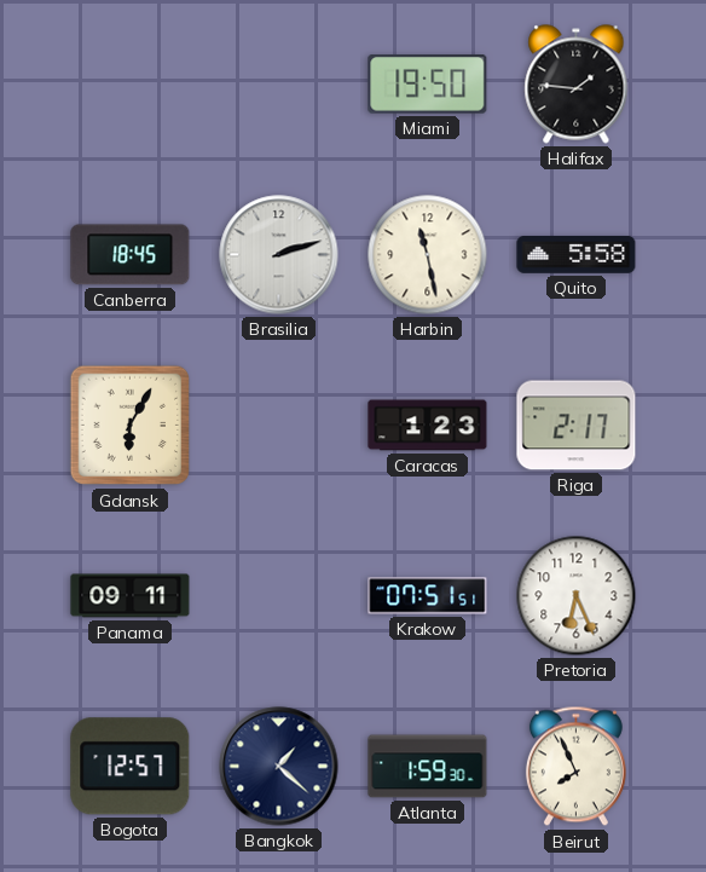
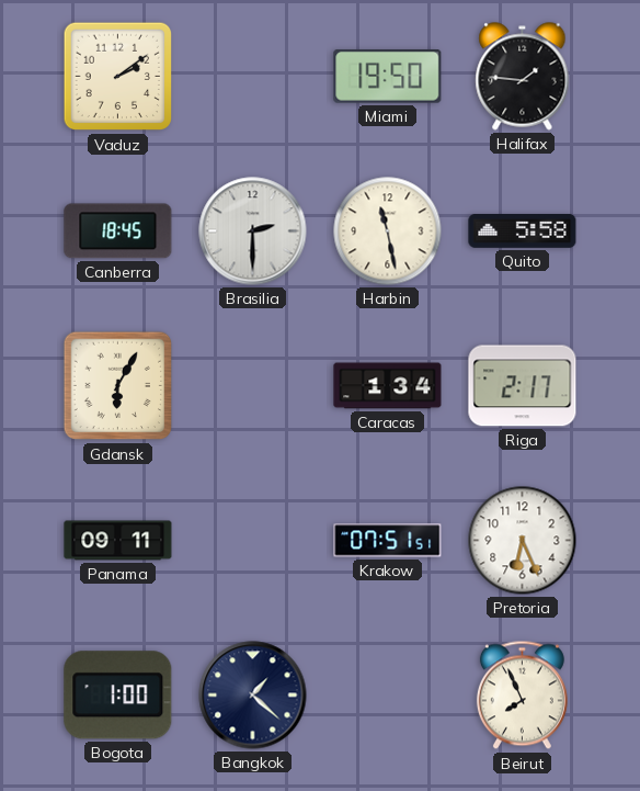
Vaduz: none -> 2:09 (118, 77)
Brasilia: 2:12 -> 2:30 (253, 231)
Caracas: 1:23 -> 1:34 (388, 386)
Bogota: 12:57 -> 1:00 (118, 696)
Atlanta: 1:59 -> none (428, 767)
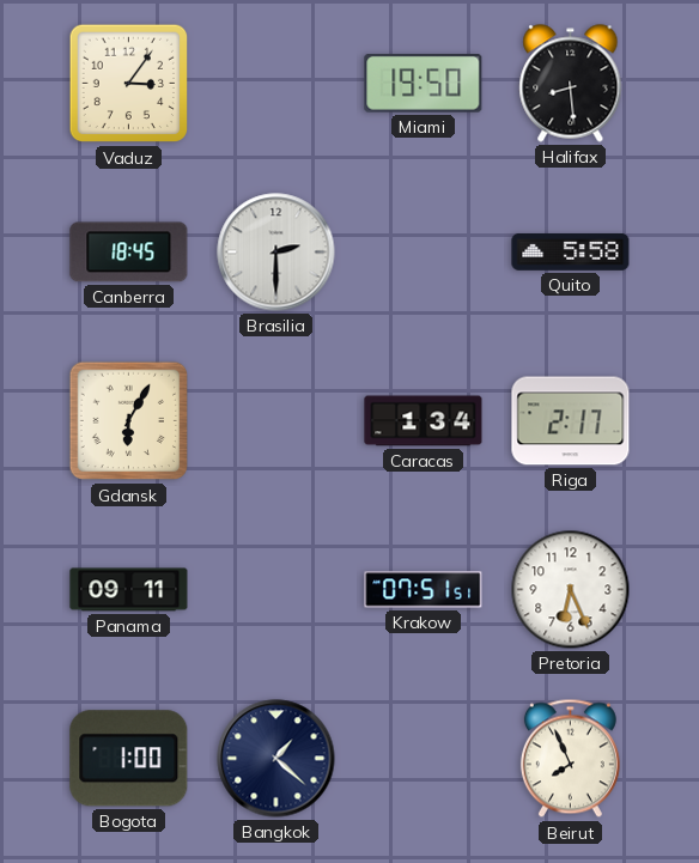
Vaduz: 2:09 -> 3:06 (129, 84)
Halifax: 1:46 -> 8:29 (571, 84)
Harbin: 11:28 -> none (388, 231)
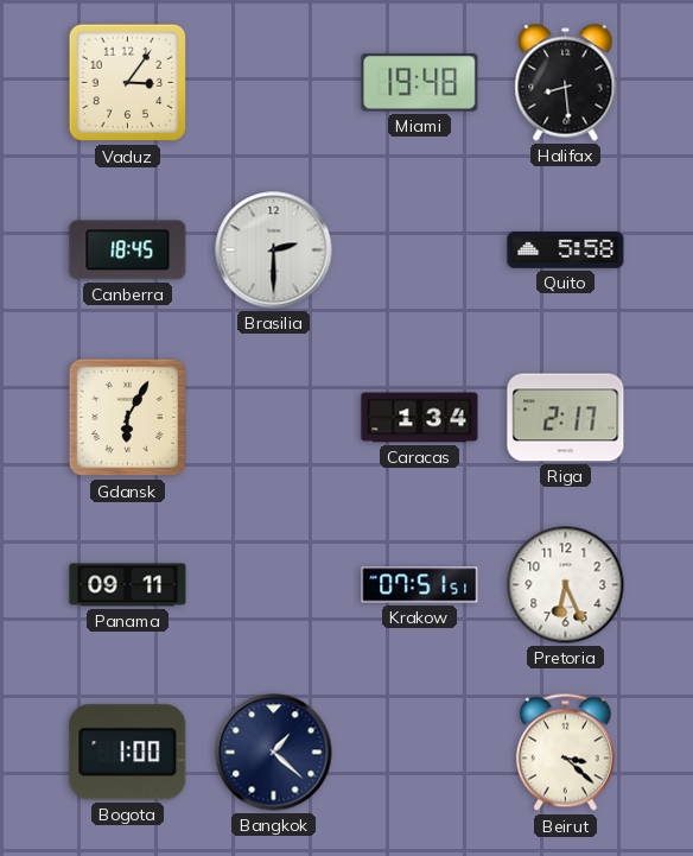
Miami: 19:50 -> 19:48 (420, 83)
Beirut: 7:56 -> 3:22 (565, 753)
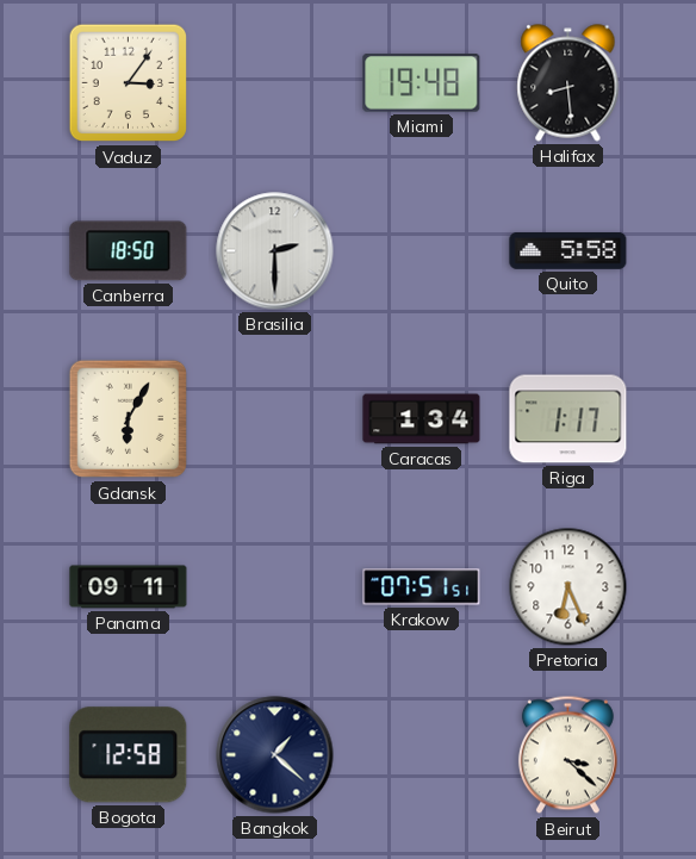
Canberra: 18:45 -> 18:50 (129, 251)
Riga: 2:17 -> 1:17 (568, 419)
Bogota: 1:00 -> 12:58 (129, 755)
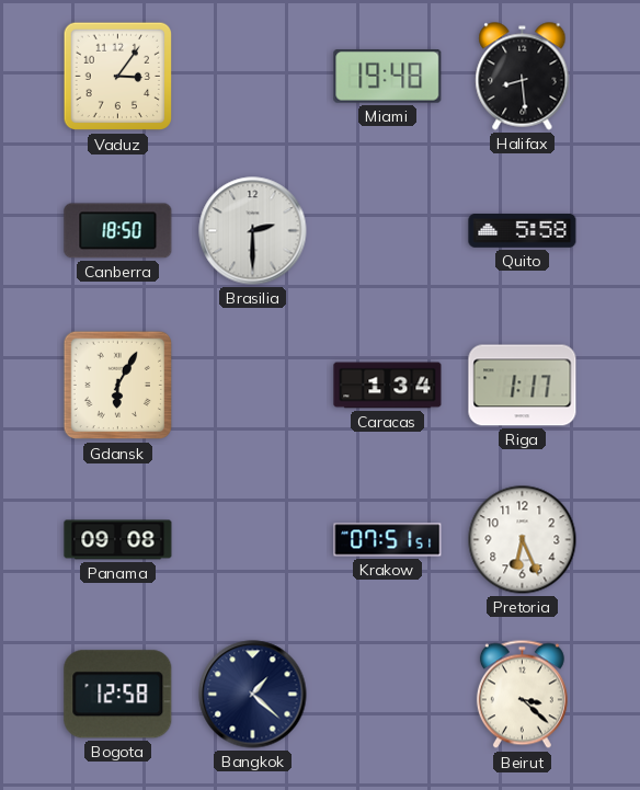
Panama: 09:11 -> 09:08 (118, 540)
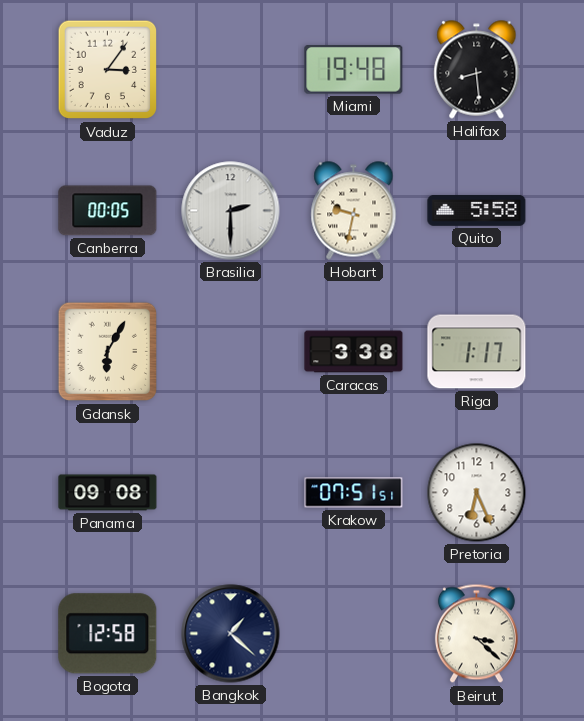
Canberra: 18:50 -> 00:05 (108, 211)
Hobart: none -> 9:32 (354, 211)
Caracas: 1:34 -> 3:38 (354, 352)
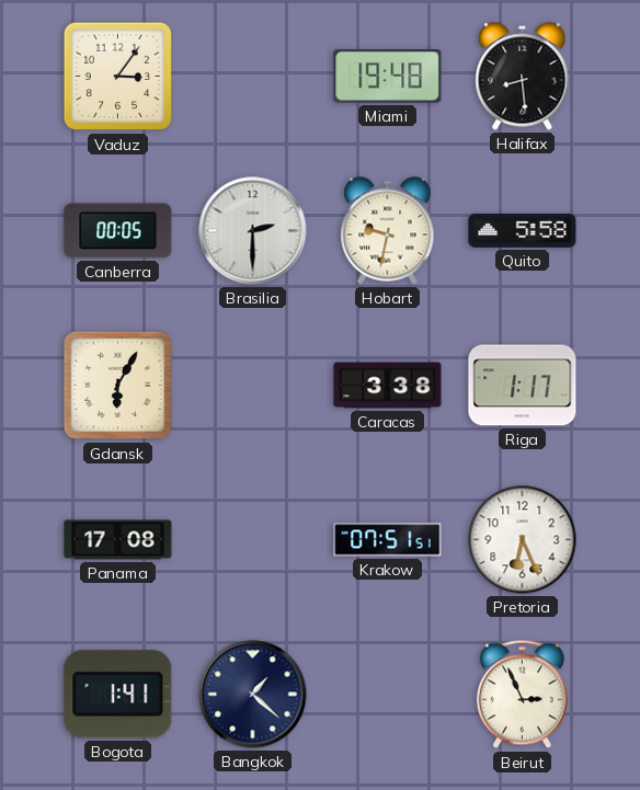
Panama: 09:08 -> 17:08 (118, 540)
Bogota: 12:58 -> 1:41 (118, 695)
Beirut: 3:22 -> 2:56 (522, 695)
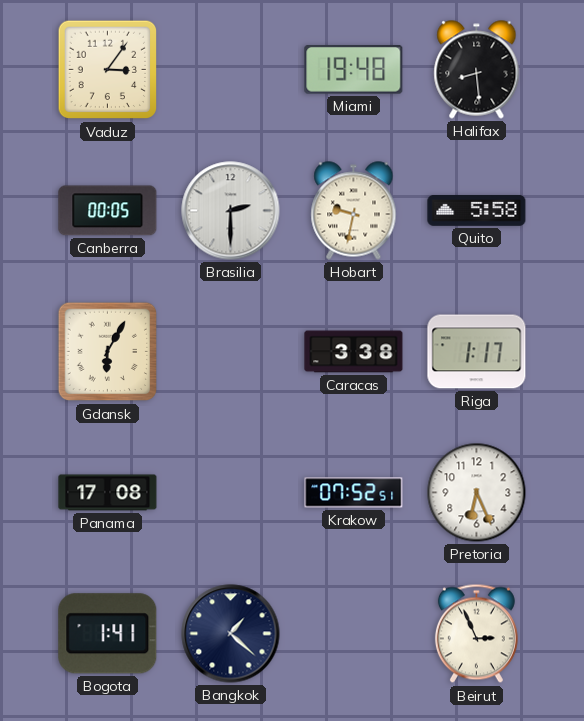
Krakow: 07:51 -> 07:52 (354, 493)
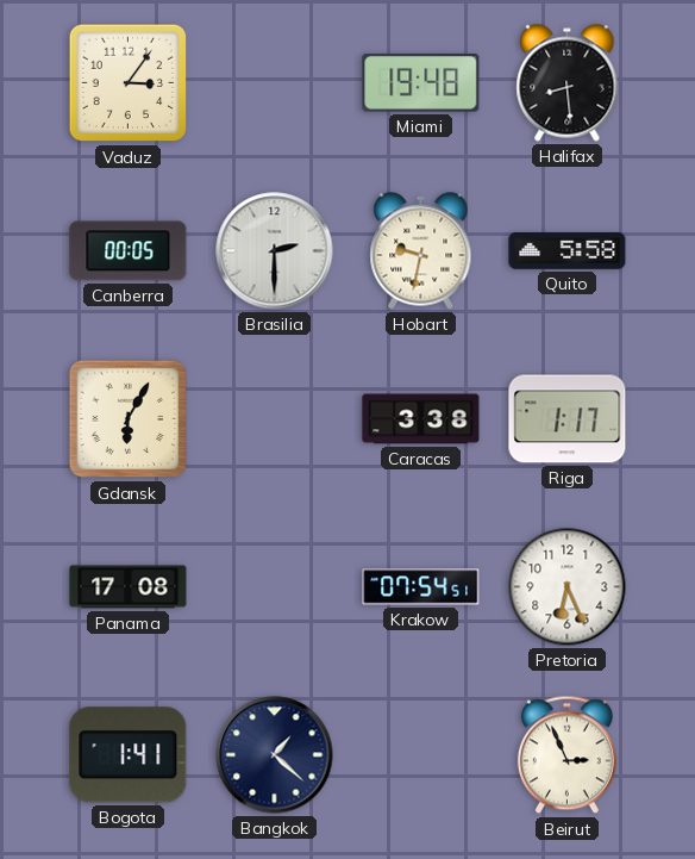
Krakow: 07:52 -> 07:54 (421, 587)
